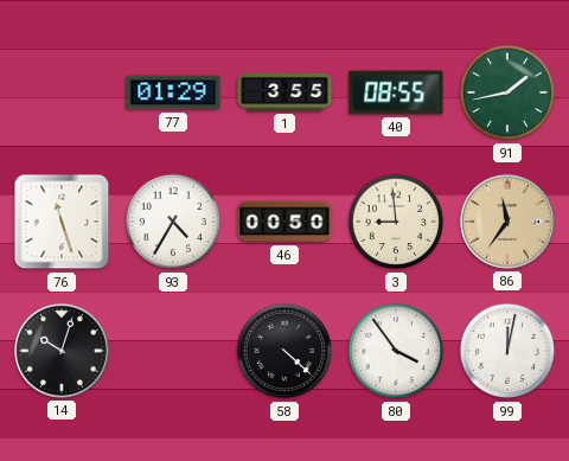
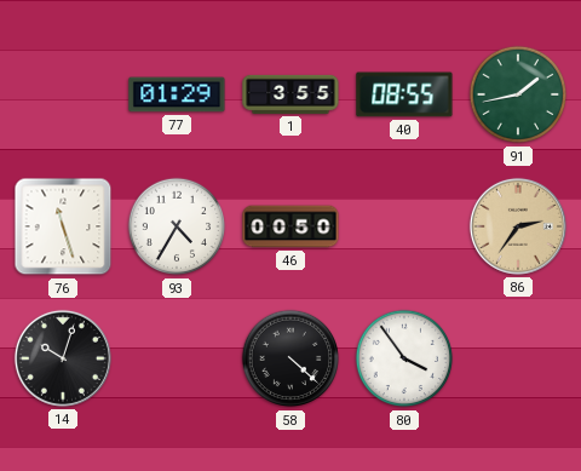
3: 8:59 -> none (396, 222)
86: 11:36 -> 2:36 (518, 226)
99: 12:02 -> none (507, 351)
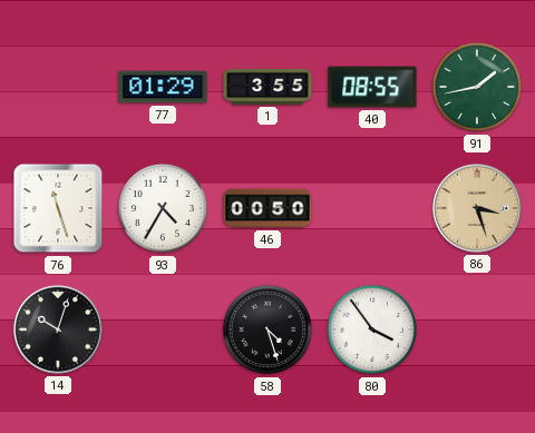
86: 2:36 -> 3:27 (477, 208)
58: 4:22 -> 4:27 (267, 329)
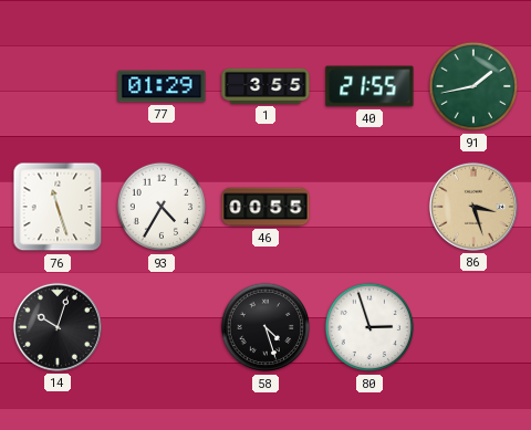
40: 08:55 -> 21:55 (369, 86)
46: 00:50 -> 00:55 (265, 207)
80: 3:54 -> 2:57 (369, 327)
